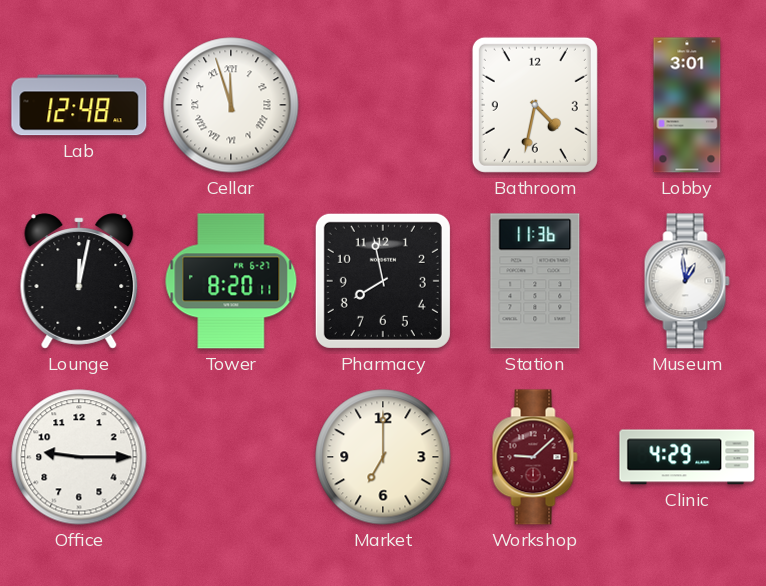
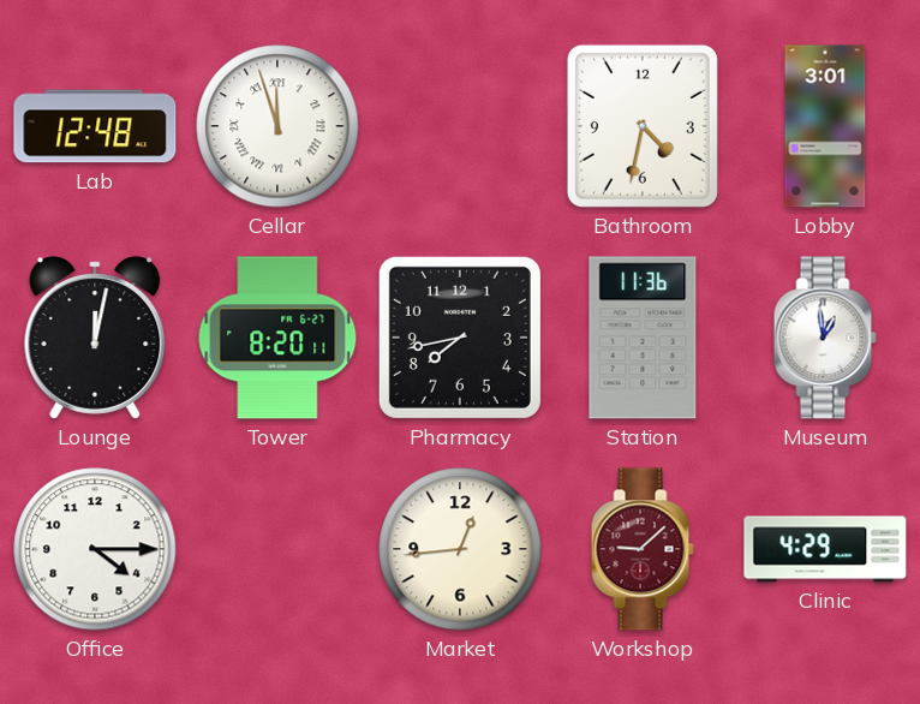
Pharmacy: 7:58 -> 7:43 (460, 338)
Office: 9:15 -> 4:15 (95, 549)
Market: 7:00 -> 12:44 (460, 549)
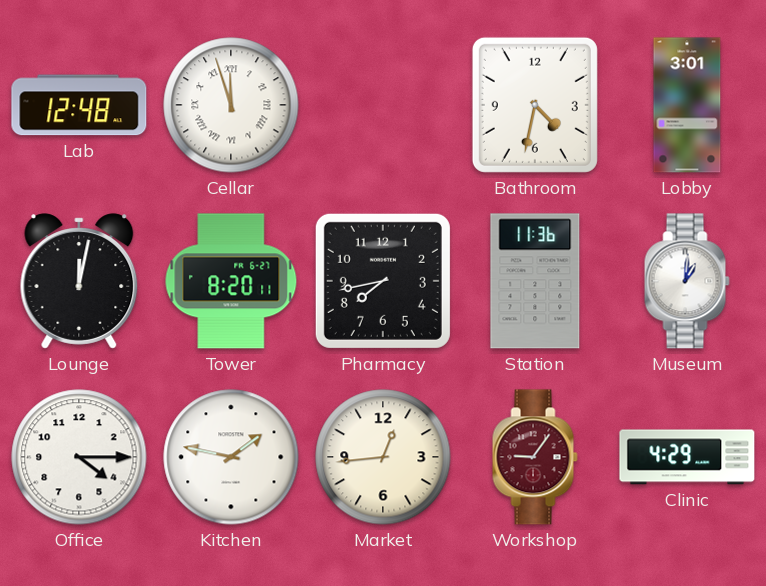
Museum: 12:59 -> 1:01 (687, 281)
Kitchen: none -> 1:47 (231, 457)
Workshop: 9:08 -> 9:06 (535, 457)
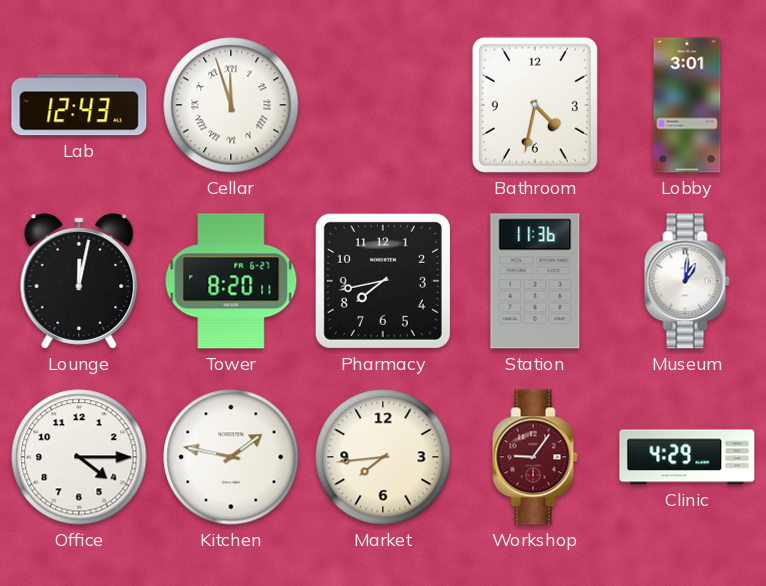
Lab: 12:48 -> 12:43 (79, 105)
Market: 12:44 -> 7:44 (383, 457)
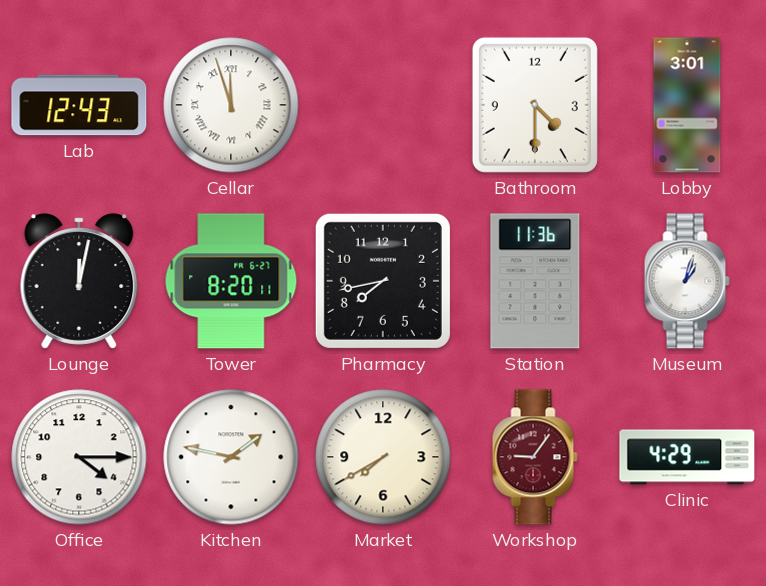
Bathroom: 4:32 -> 4:30 (535, 105)
Museum: 1:01 -> 1:03 (687, 281)
Market: 7:44 -> 7:40 (383, 457)
